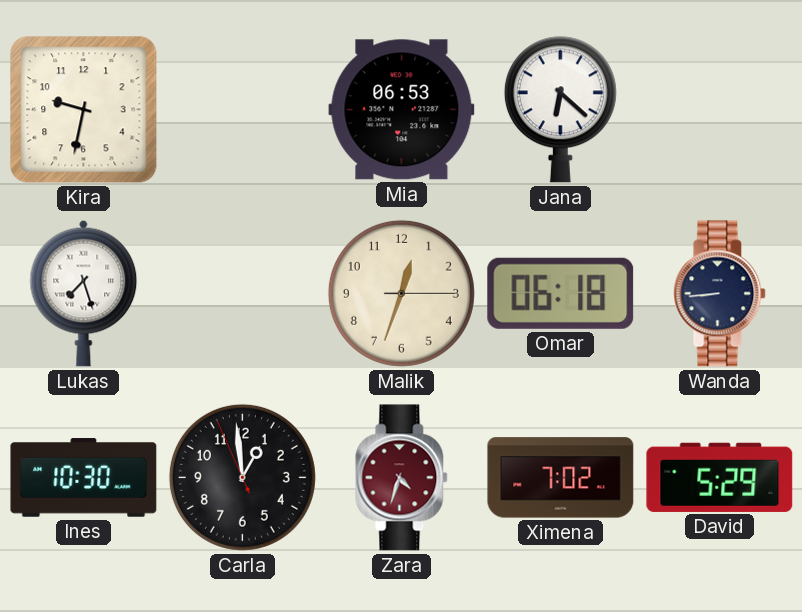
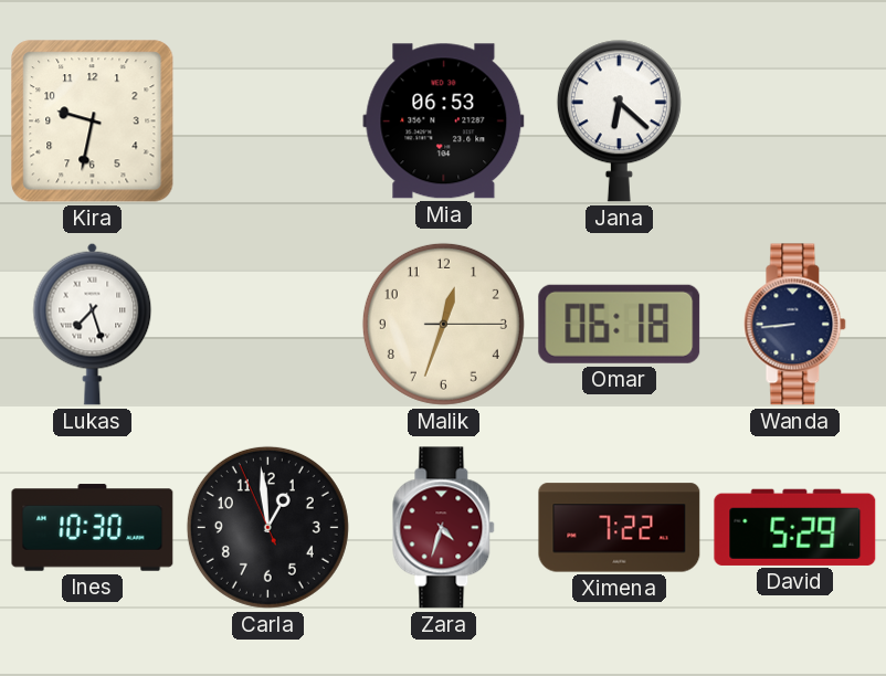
Ximena: 7:02 -> 7:22 (620, 528)
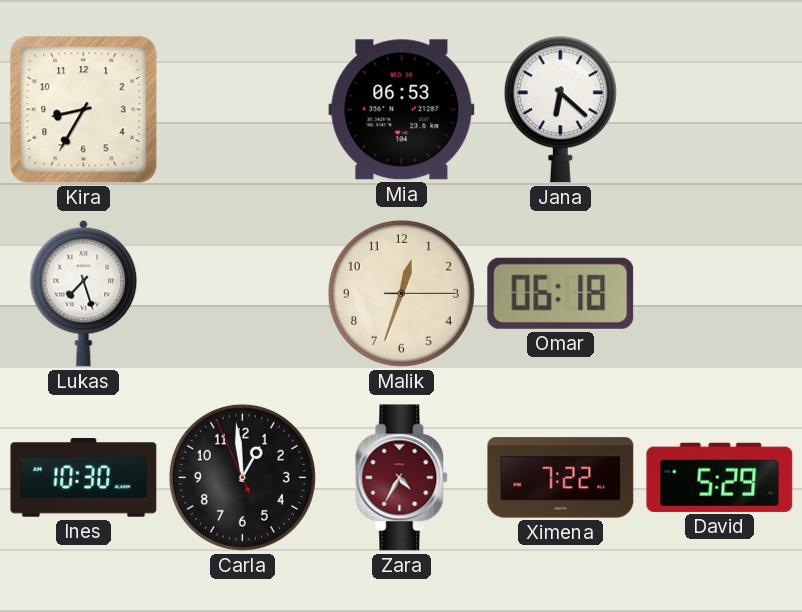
Kira: 9:32 -> 8:35 (84, 110)
Wanda: 8:44 -> none (795, 325)
Zara: 4:33 -> 4:35 (402, 478)
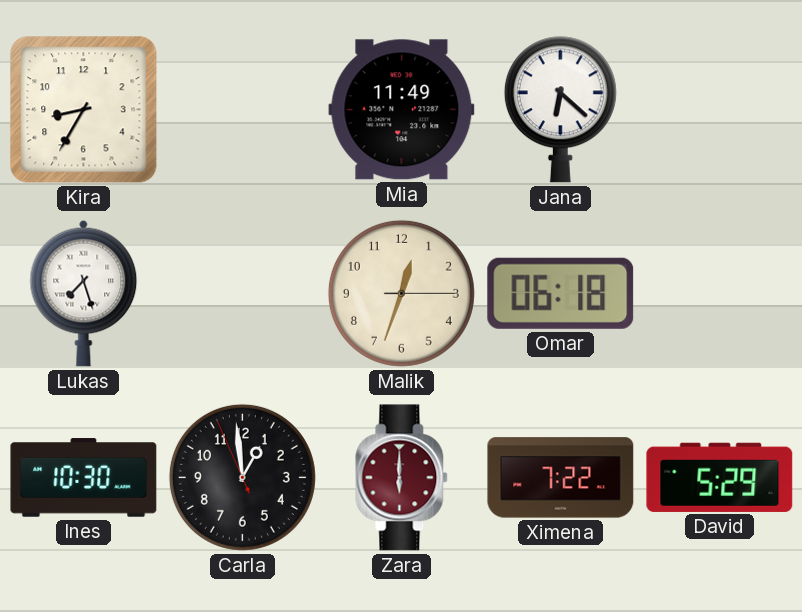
Mia: 06:53 -> 11:49 (402, 110)
Zara: 4:35 -> 6:00 (402, 478)
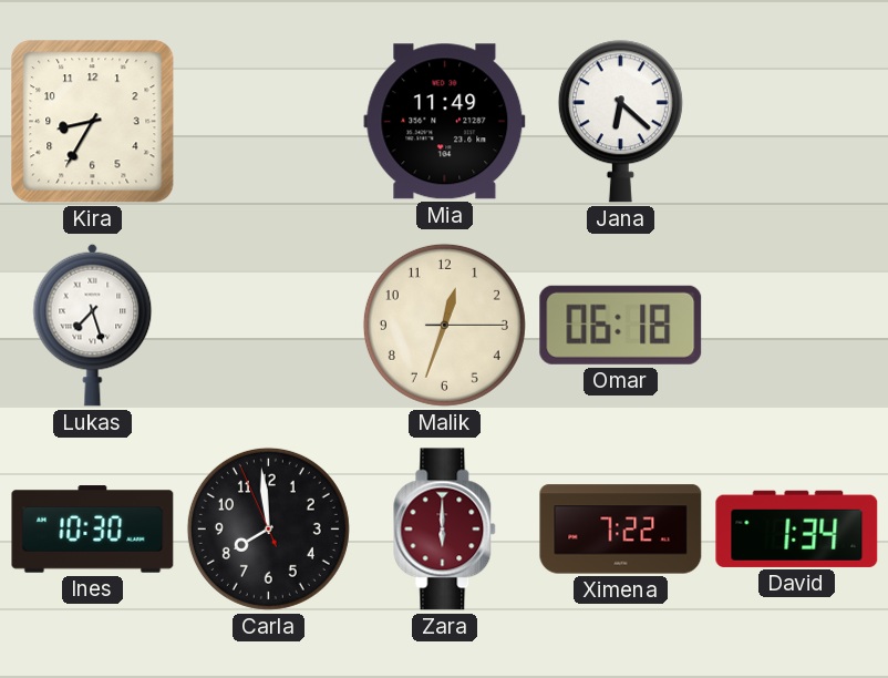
Carla: 12:58 -> 7:58 (268, 528)
David: 5:29 -> 1:34 (797, 528)
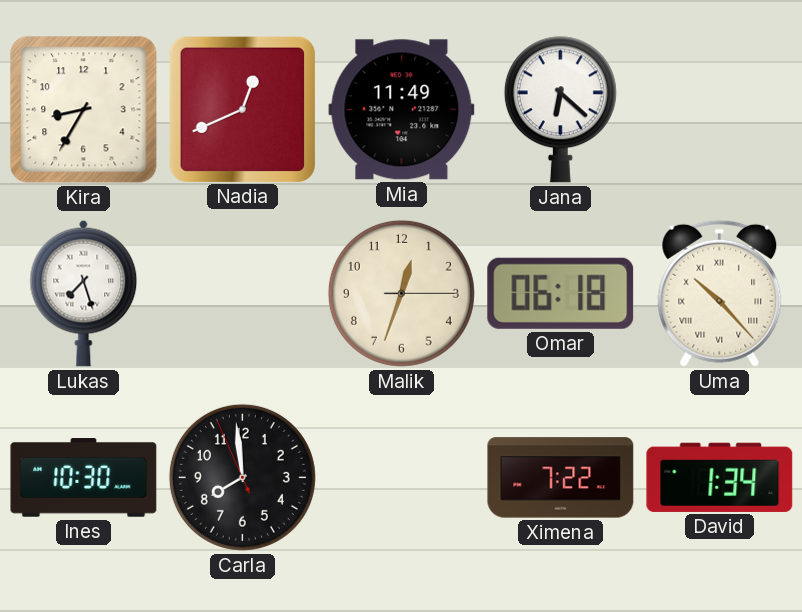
Nadia: none -> 12:41 (242, 109)
Uma: none -> 10:23 (720, 293)
Zara: 6:00 -> none (445, 530)
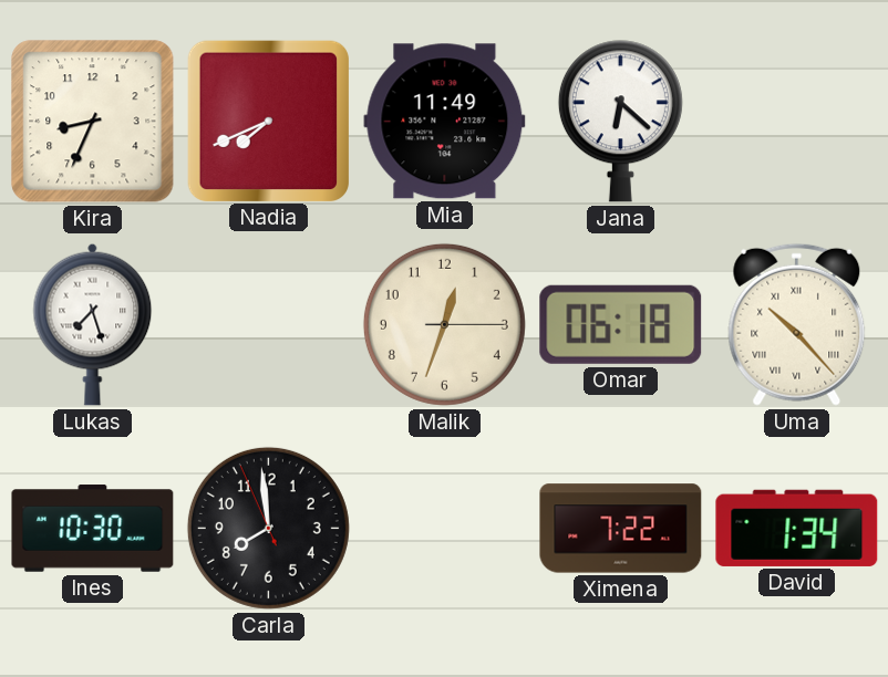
Kira: 8:35 -> 8:34 (93, 122)
Nadia: 12:41 -> 7:41 (268, 121)
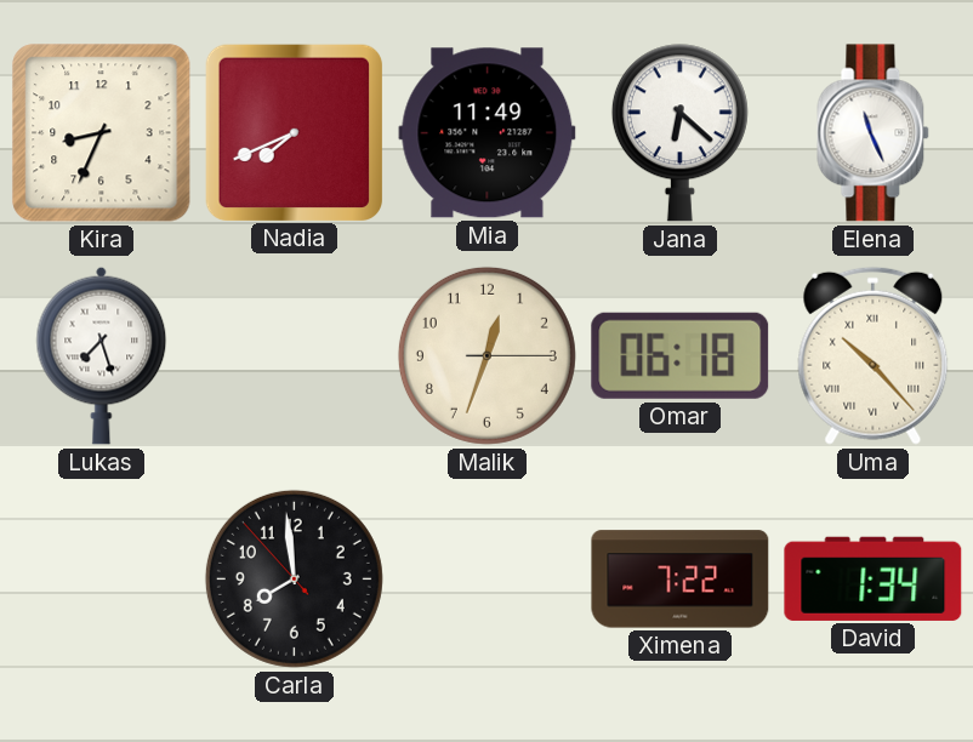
Elena: none -> 11:26 (874, 133)
Ines: 10:30 -> none (93, 529)
Carla: 7:58:56 -> 7:58:53 (294, 578)
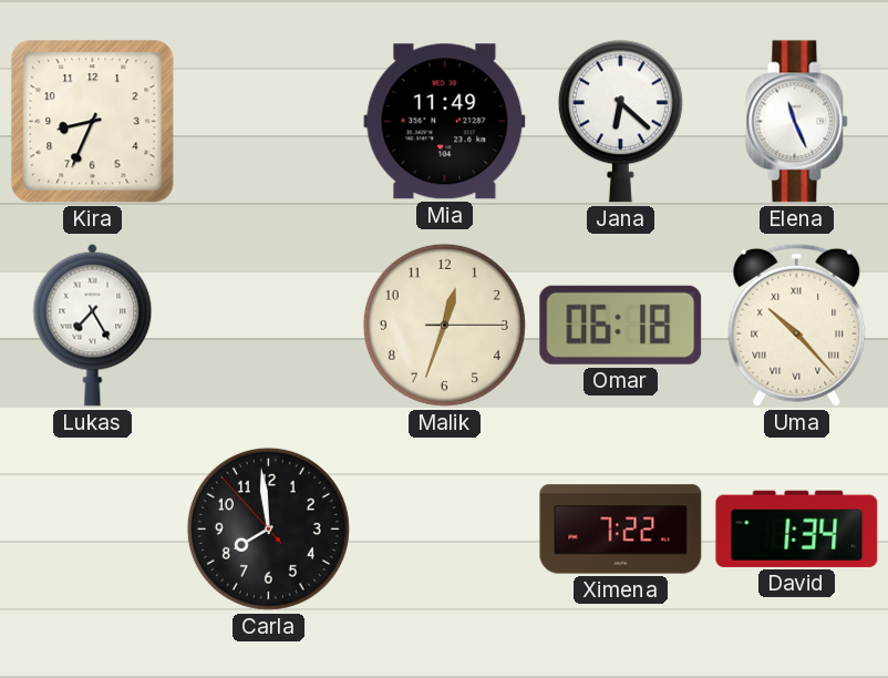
Nadia: 7:41 -> none (294, 132)
Lukas: 7:27 -> 7:25 (93, 325)
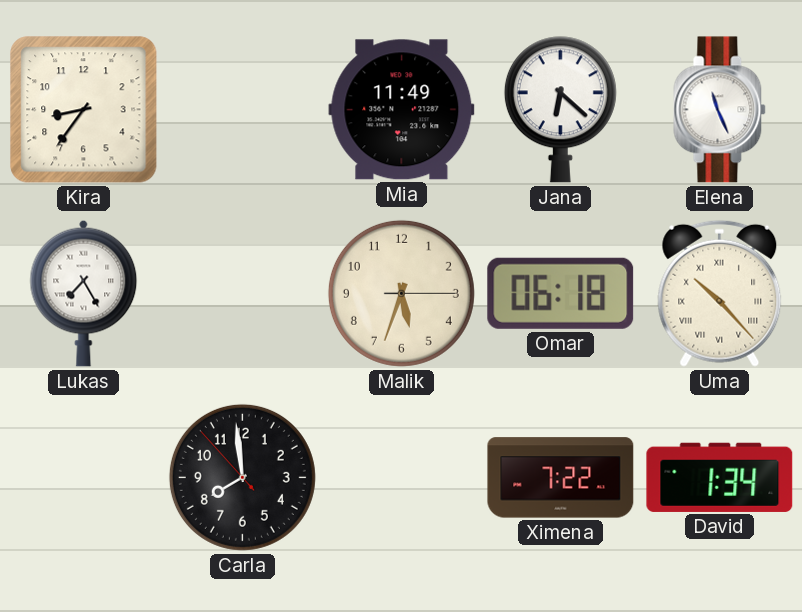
Kira: 8:34 -> 8:36 (84, 110)
Malik: 12:33 -> 5:33 (401, 293)
